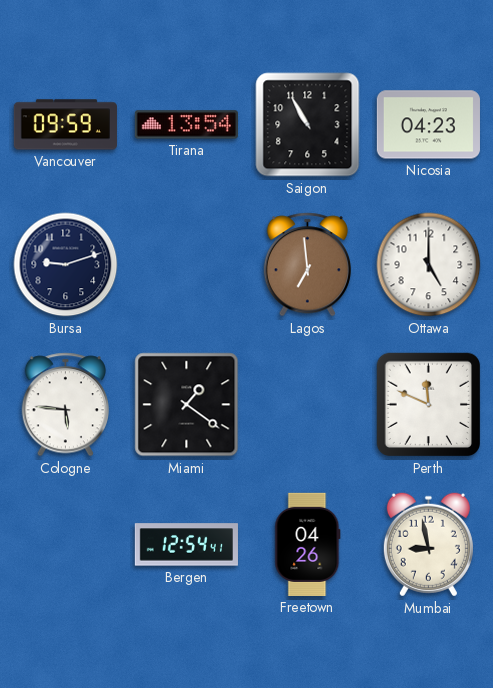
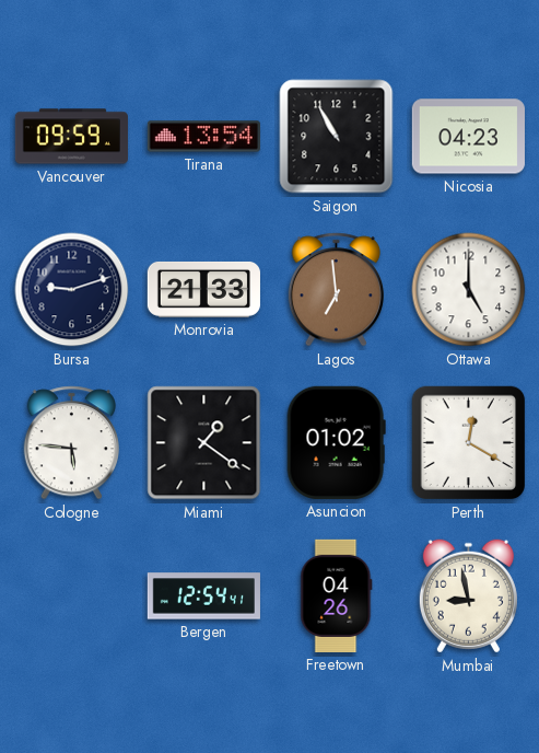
Monrovia: none -> 21:33 (203, 289)
Asuncion: none -> 01:02 (336, 442)
Perth: 11:49 -> 12:20 (469, 443)
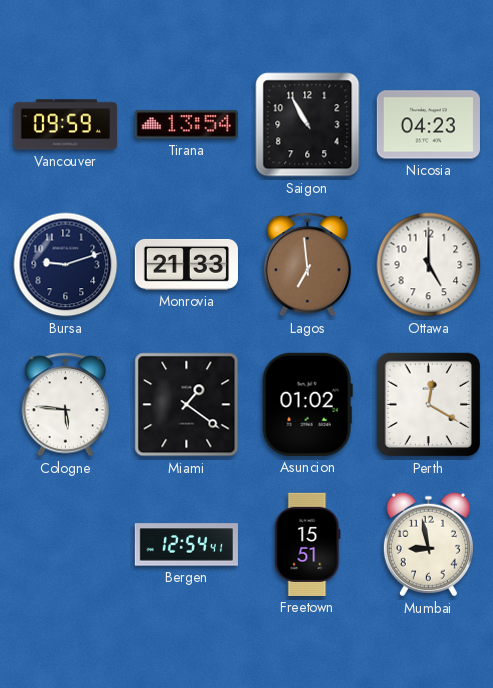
Freetown: 04:26 -> 15:51 (308, 544)
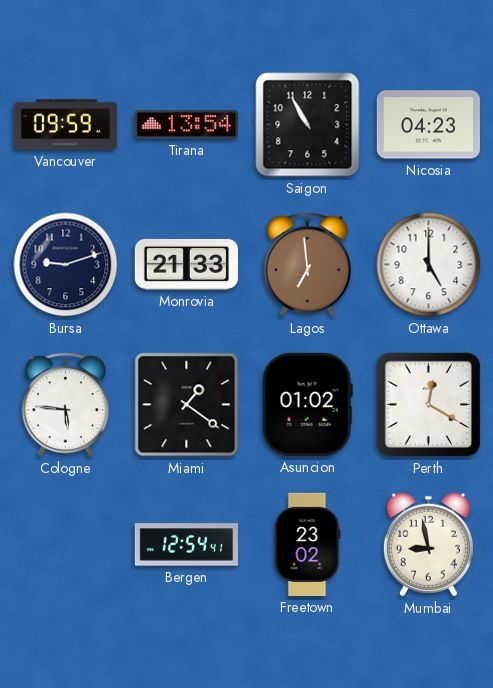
Freetown: 15:51 -> 23:02 (308, 544)
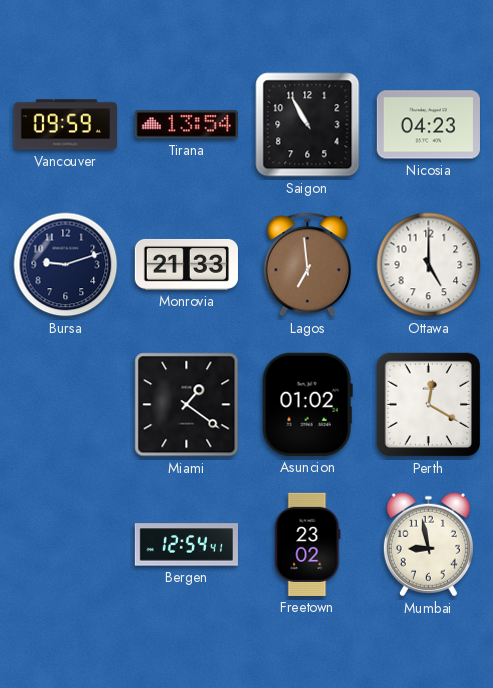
Cologne: 5:46 -> none (65, 405)
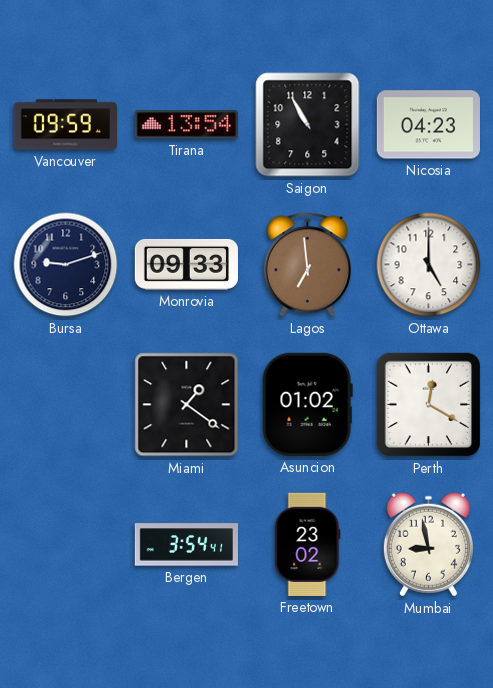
Monrovia: 21:33 -> 09:33 (186, 264)
Bergen: 12:54 -> 3:54 (186, 545)
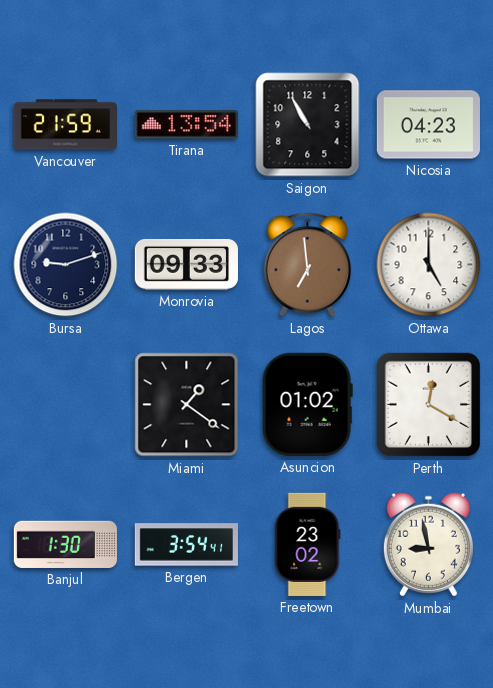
Vancouver: 09:59 -> 21:59 (65, 125)
Banjul: none -> 1:30 (65, 544)
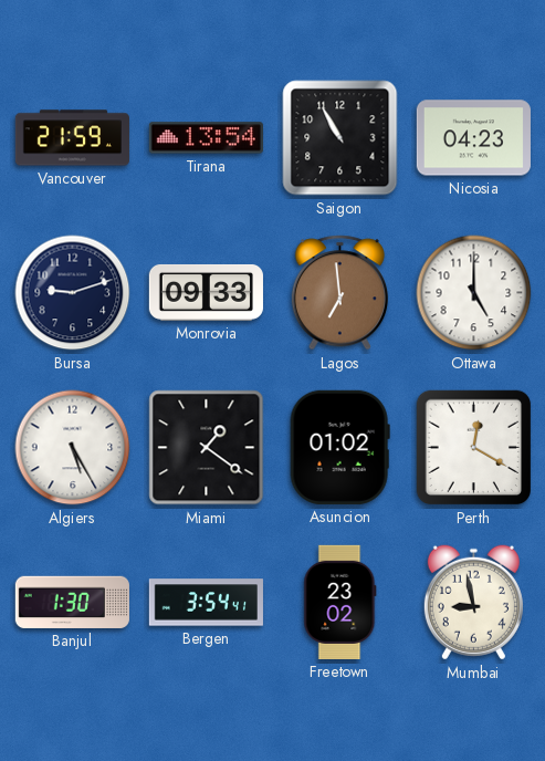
Algiers: none -> 5:25 (73, 448)
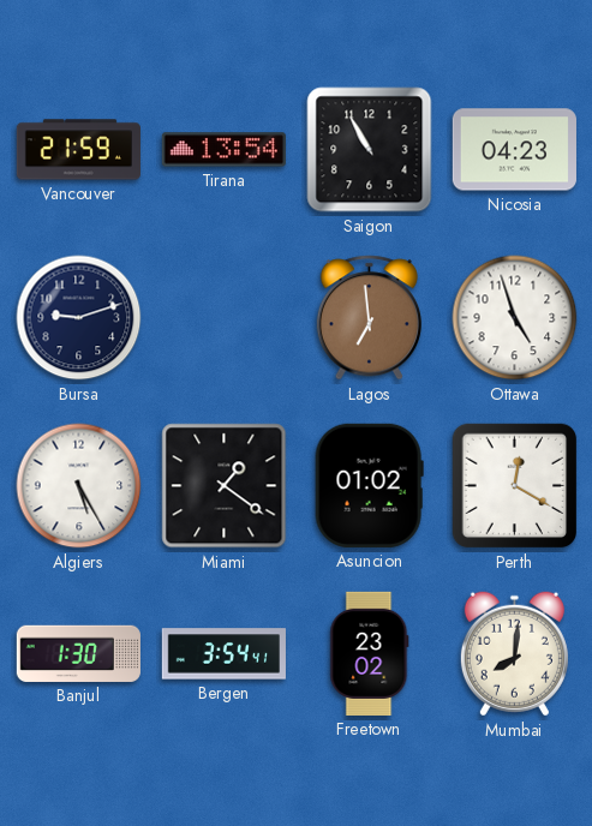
Monrovia: 09:33 -> none (206, 292)
Ottawa: 5:00 -> 4:57 (515, 318)
Mumbai: 8:58 -> 8:01 (514, 654)
